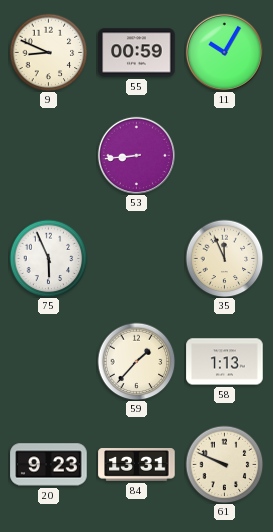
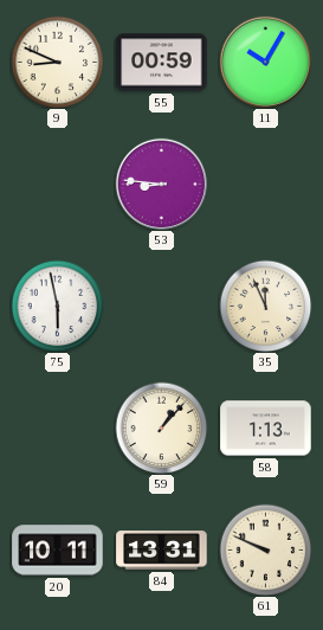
53: 8:44 -> 8:46 (161, 184)
75: 5:56 -> 5:58 (57, 306)
59: 1:37 -> 1:07 (161, 427)
20: 9:23 -> 10:11 (58, 551)
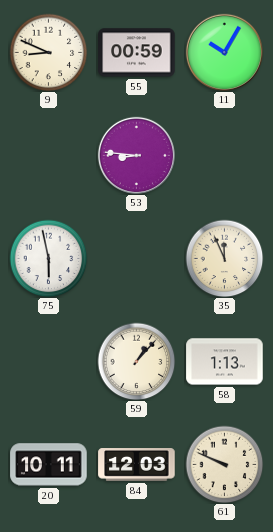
84: 13:31 -> 12:03 (137, 465)
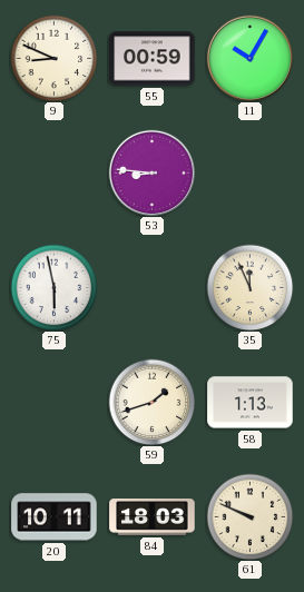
59: 1:07 -> 1:42 (151, 402)
84: 12:03 -> 18:03 (153, 517)
